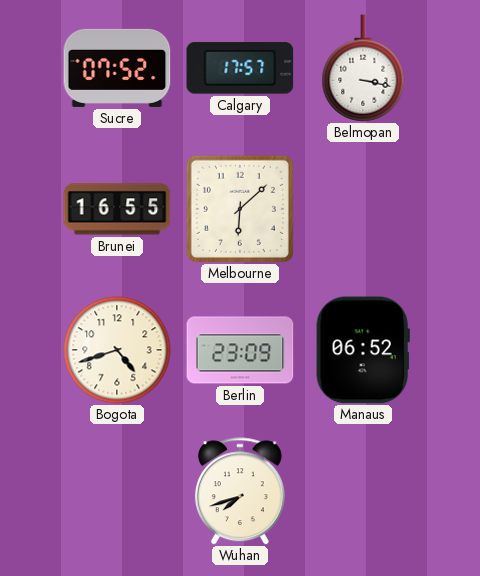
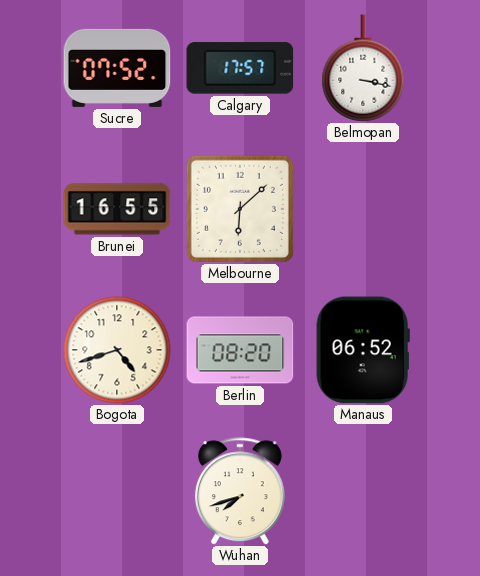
Berlin: 23:09 -> 08:20 (240, 350)
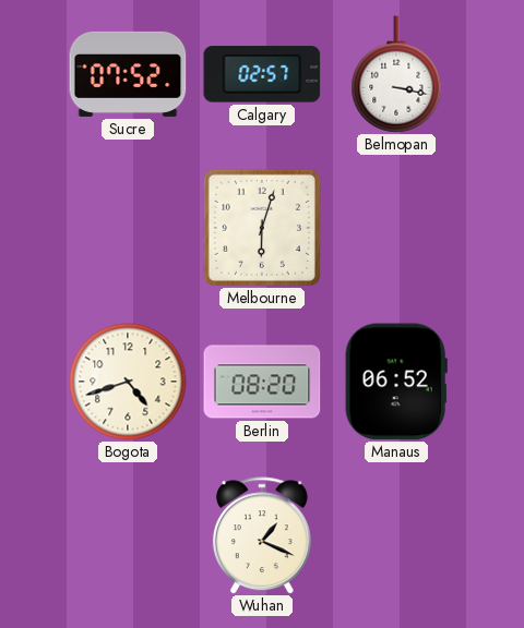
Calgary: 17:57 -> 02:57 (262, 74)
Brunei: 16:55 -> none (117, 209)
Melbourne: 6:08 -> 6:03 (262, 228)
Wuhan: 7:42 -> 1:19 (262, 535)
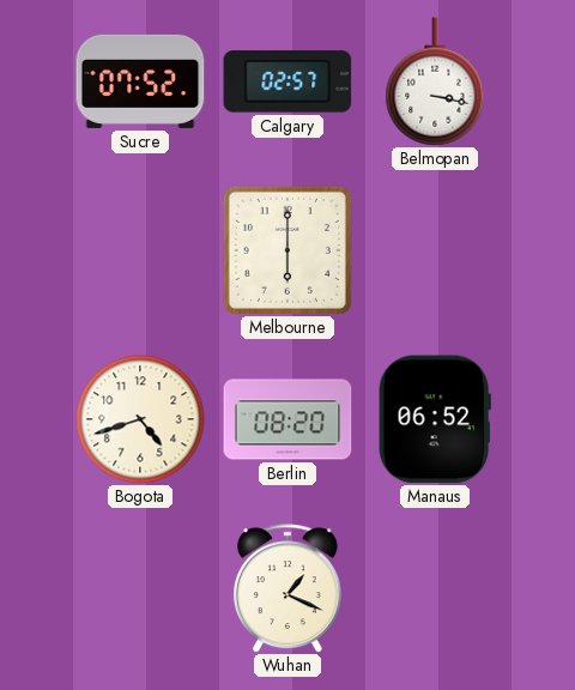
Melbourne: 6:03 -> 6:00 (287, 250)
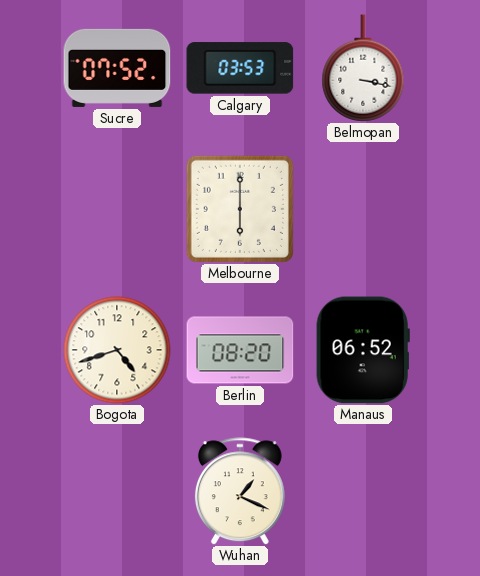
Calgary: 02:57 -> 03:53 (240, 68)
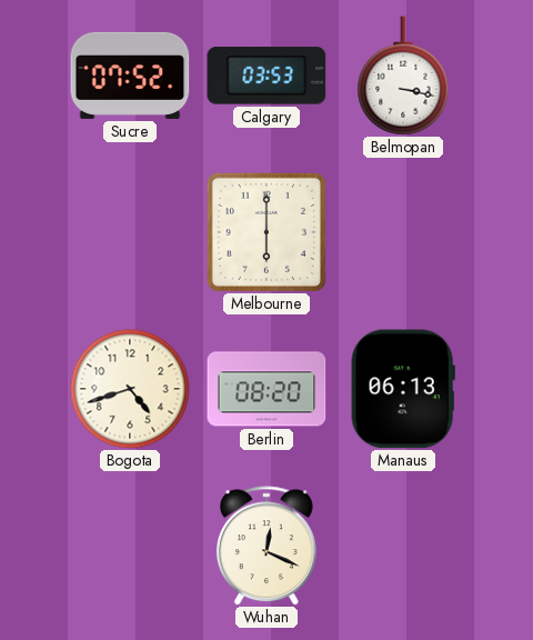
Manaus: 06:52 -> 06:13 (403, 389)
Wuhan: 1:19 -> 12:19 (266, 546)
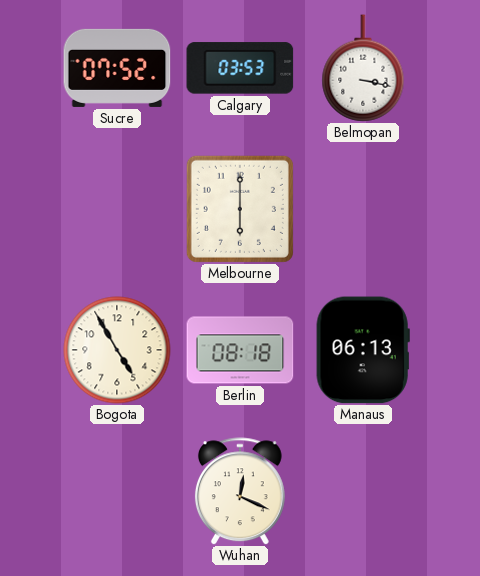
Bogota: 4:42 -> 4:55 (117, 350)
Berlin: 08:20 -> 08:18 (240, 350)
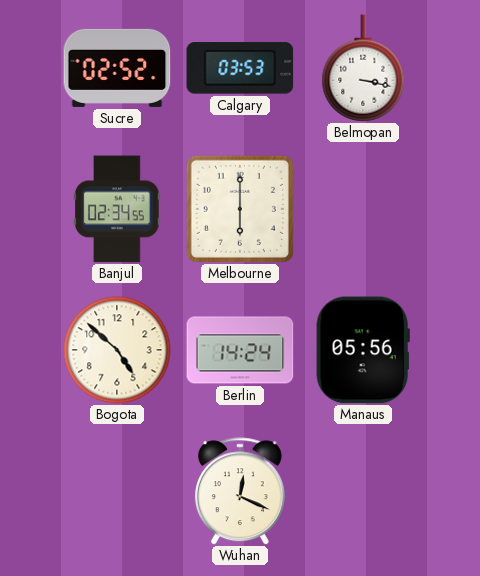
Sucre: 07:52 -> 02:52 (117, 68)
Banjul: none -> 02:34 (117, 209)
Bogota: 4:55 -> 4:52 (117, 350)
Berlin: 08:18 -> 14:24 (240, 350)
Manaus: 06:13 -> 05:56 (363, 350)
